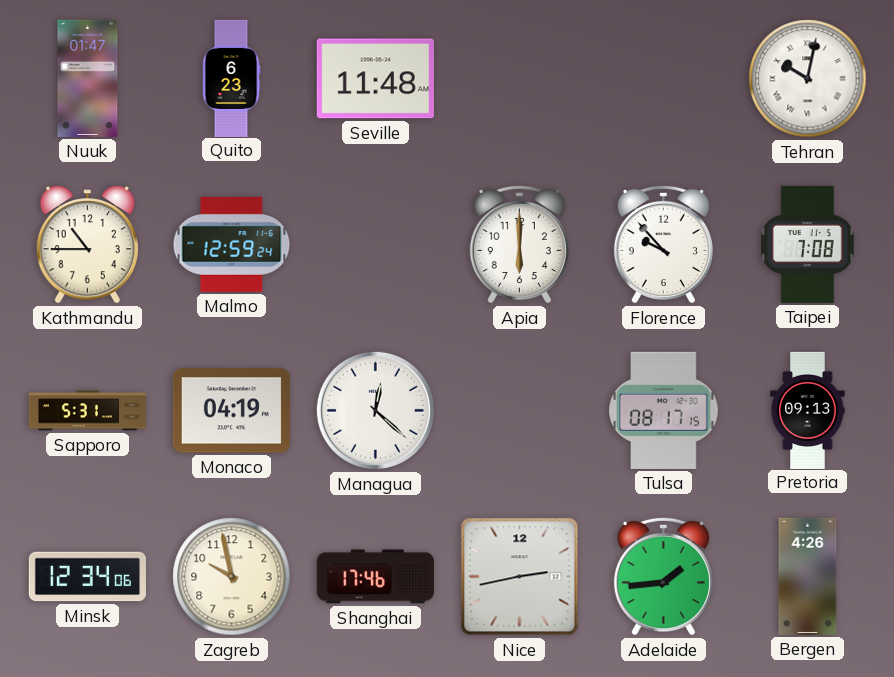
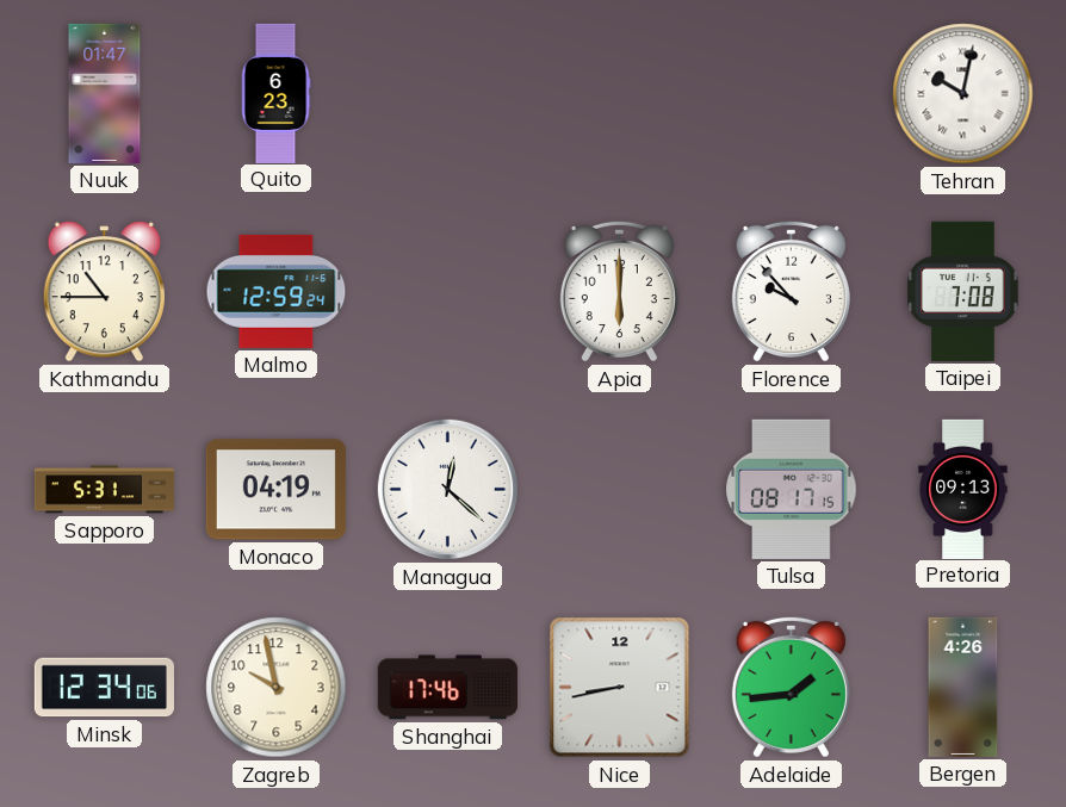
Seville: 11:48 -> none (375, 79)
Nice: 2:43 -> 8:43 (620, 688)
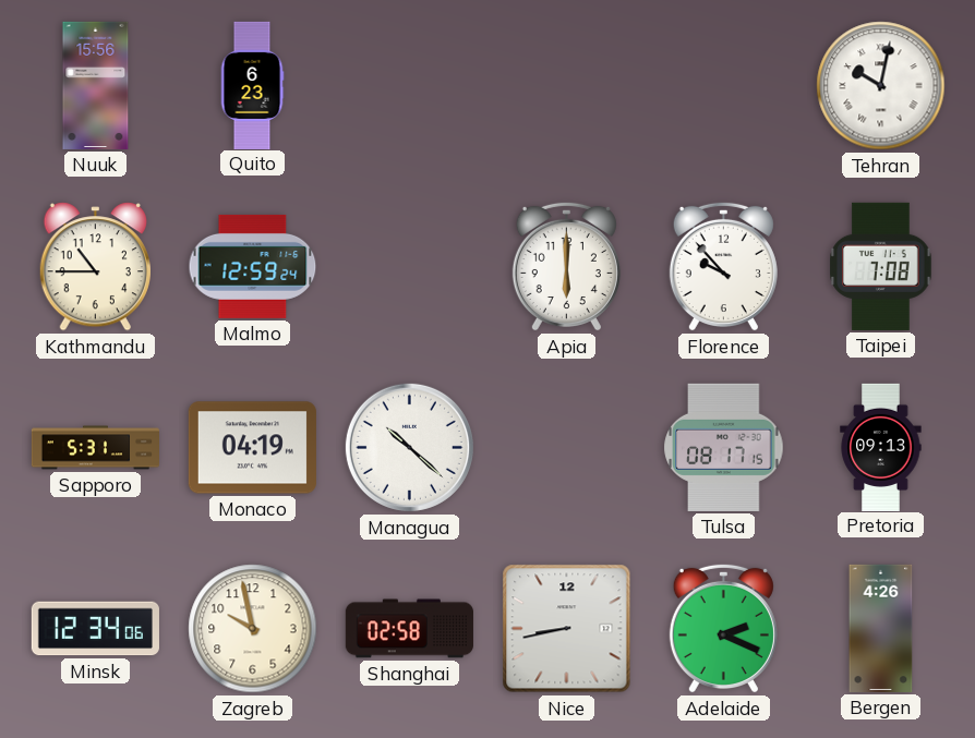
Nuuk: 01:47 -> 15:56 (96, 85)
Managua: 12:22 -> 10:22 (409, 447)
Shanghai: 17:46 -> 02:58 (409, 629)
Adelaide: 1:44 -> 2:19 (723, 628)
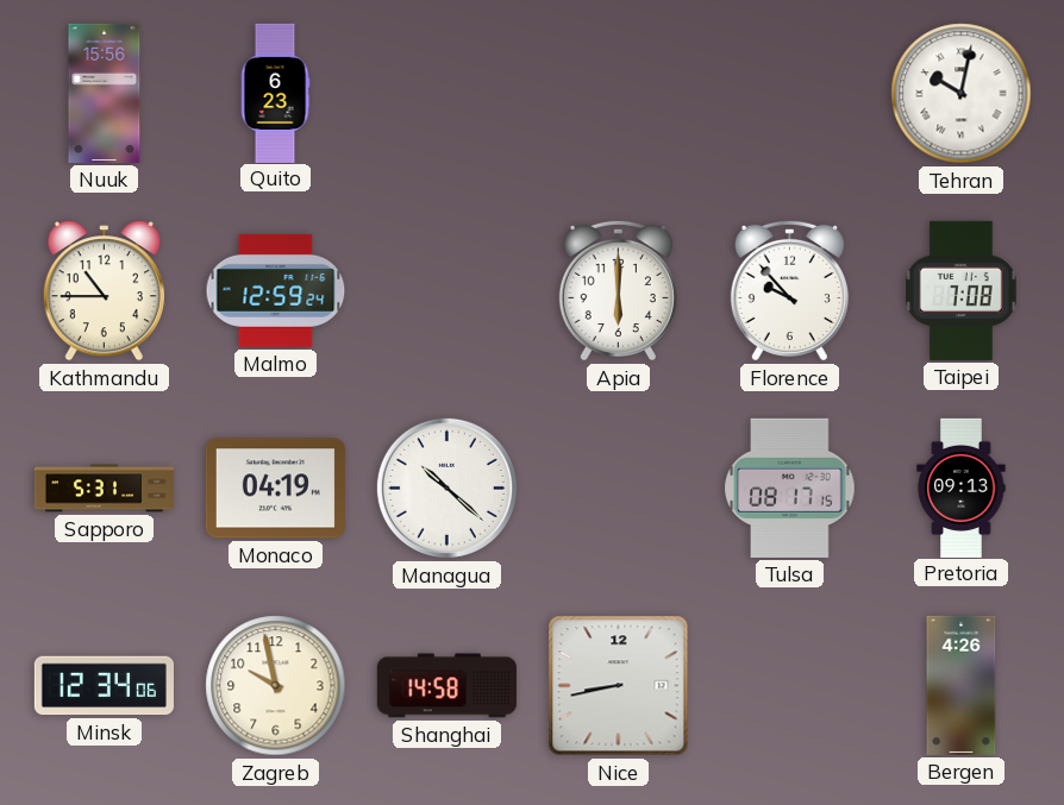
Shanghai: 02:58 -> 14:58 (446, 686)
Adelaide: 2:19 -> none (723, 628)
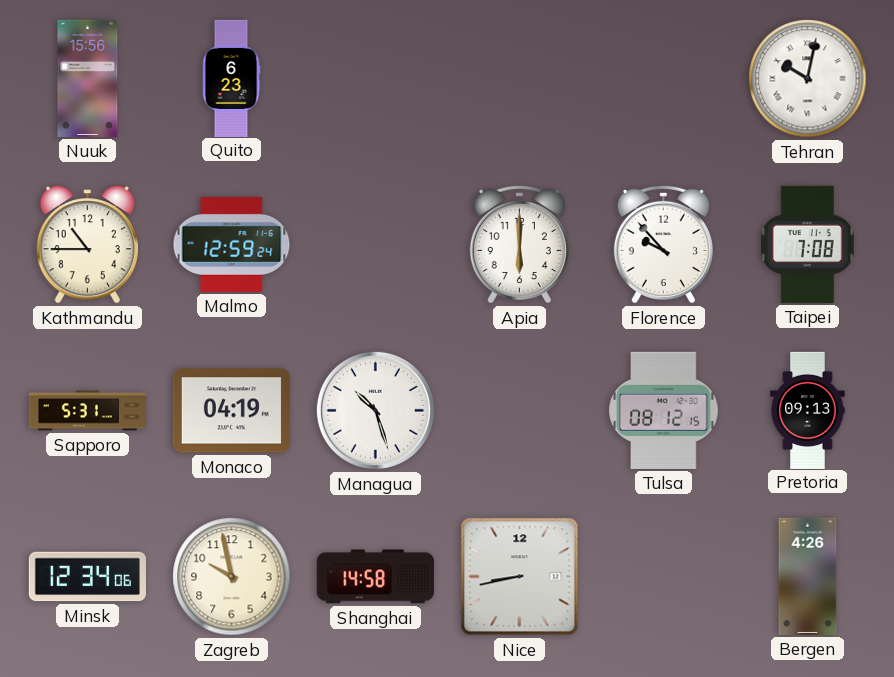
Managua: 10:22 -> 10:27 (375, 410)
Tulsa: 08:17 -> 08:12 (664, 410)
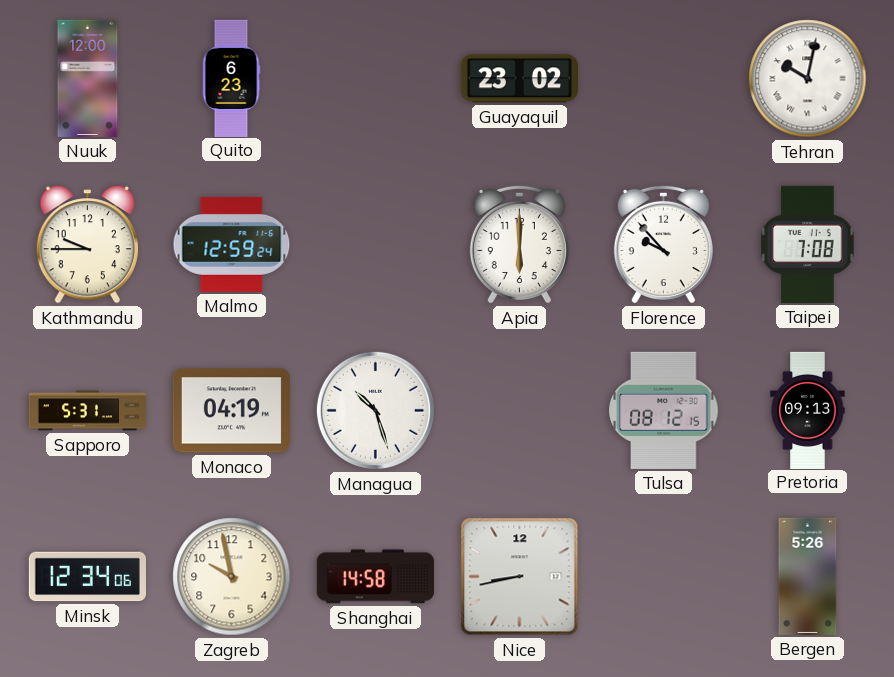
Nuuk: 15:56 -> 12:00 (88, 78)
Guayaquil: none -> 23:02 (519, 79)
Kathmandu: 10:45 -> 9:45 (87, 245)
Bergen: 4:26 -> 5:26 (808, 576)
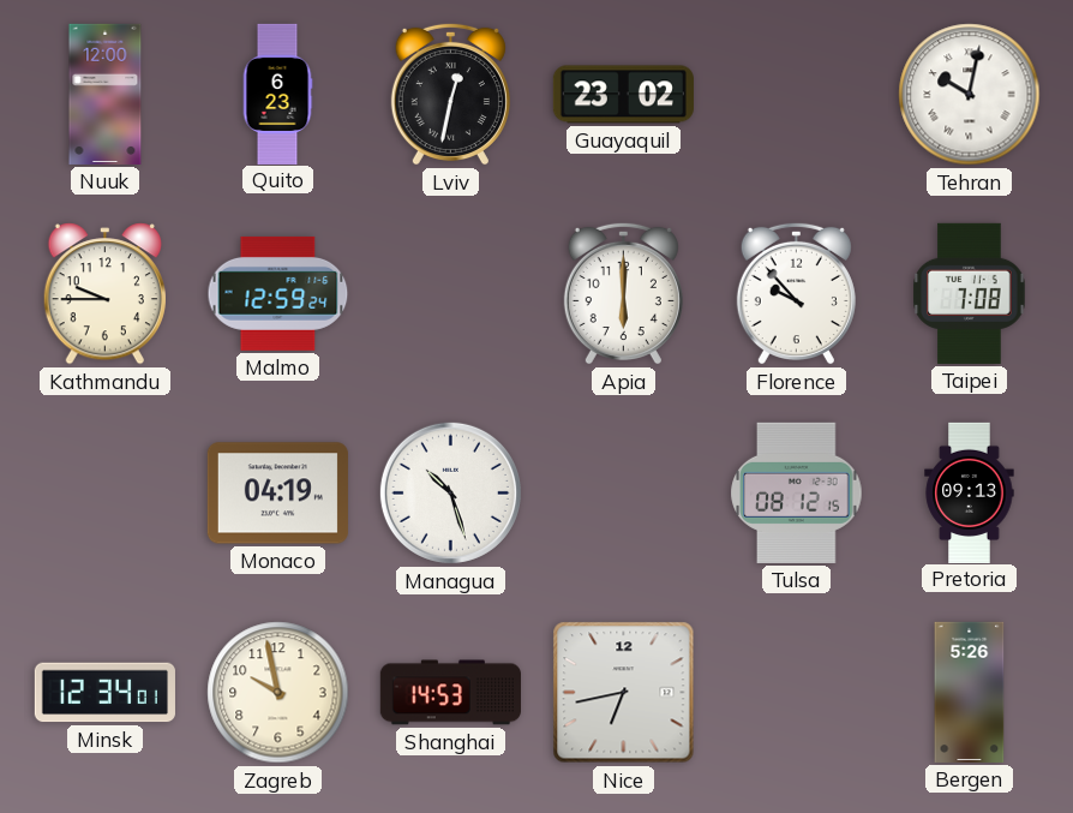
Lviv: none -> 12:32 (450, 94)
Sapporo: 5:31 -> none (87, 411)
Minsk: 12:34:06 -> 12:34:01 (104, 693)
Shanghai: 14:58 -> 14:53 (450, 693)
Nice: 8:43 -> 6:43 (624, 693)
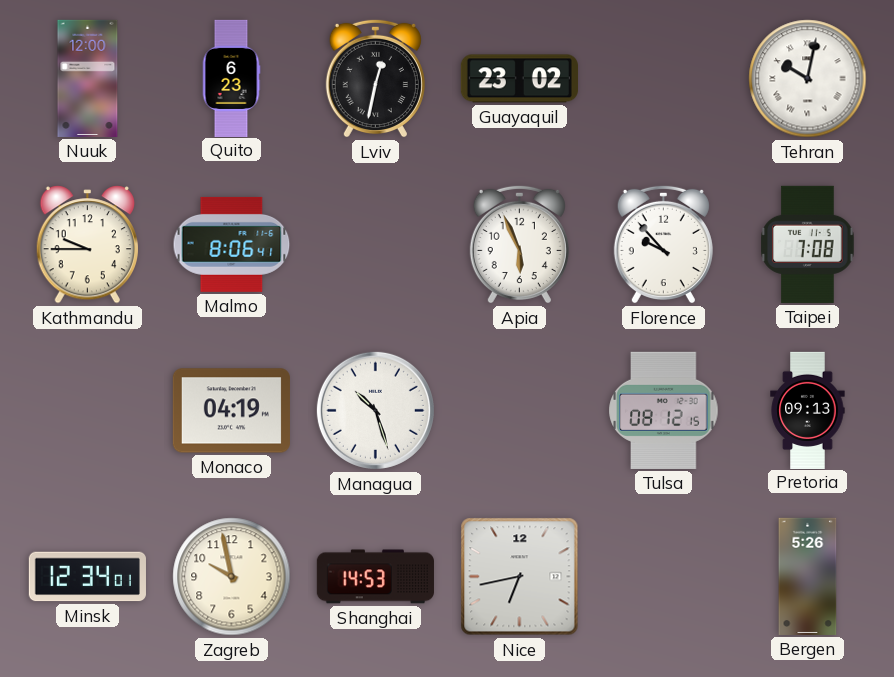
Malmo: 12:59 -> 8:06 (232, 244)
Apia: 6:00 -> 5:56 (519, 244)
